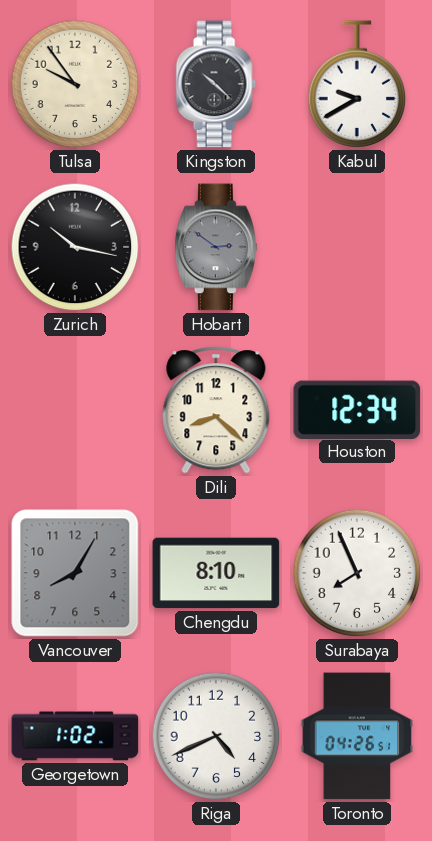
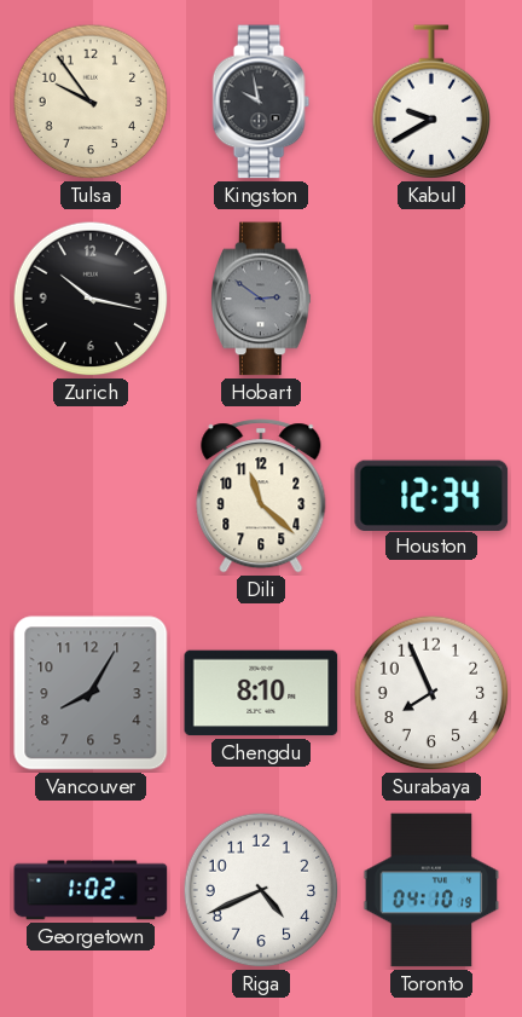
Kingston: 10:22 -> 9:58 (261, 102)
Dili: 8:22 -> 11:22 (261, 496)
Toronto: 04:26 -> 04:10 (431, 890)
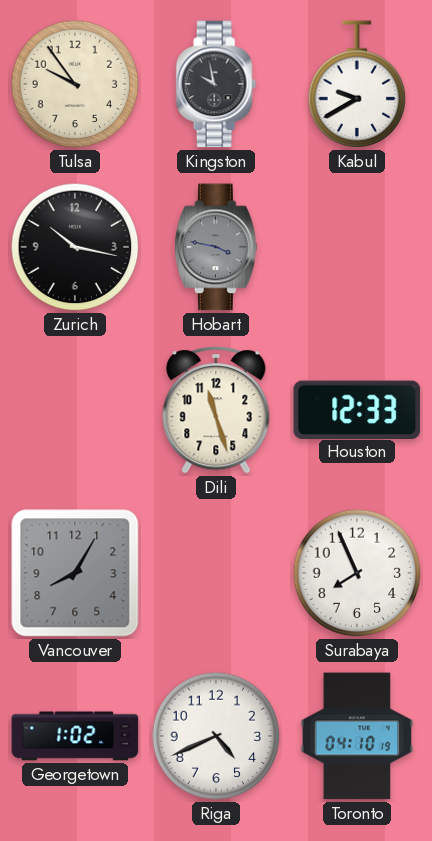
Hobart: 2:51 -> 3:47 (216, 247)
Dili: 11:22 -> 11:27 (216, 410)
Houston: 12:34 -> 12:33 (357, 409)
Chengdu: 8:10 -> none (261, 693)
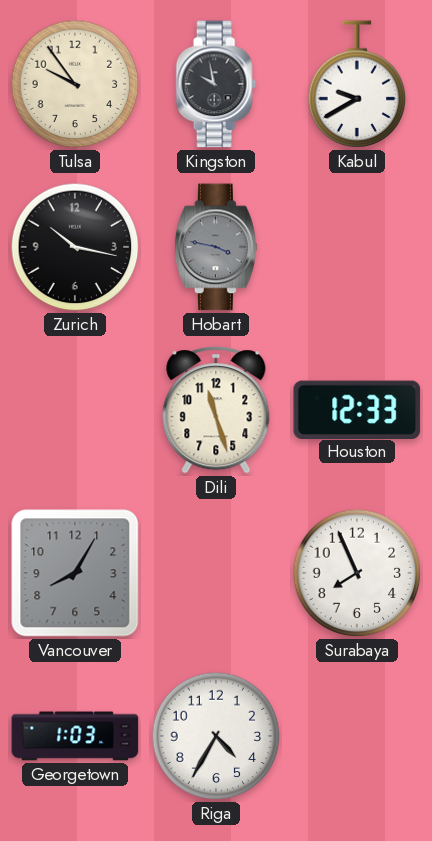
Georgetown: 1:02 -> 1:03 (75, 736)
Riga: 4:41 -> 4:35 (216, 736)
Toronto: 04:10 -> none (357, 736)
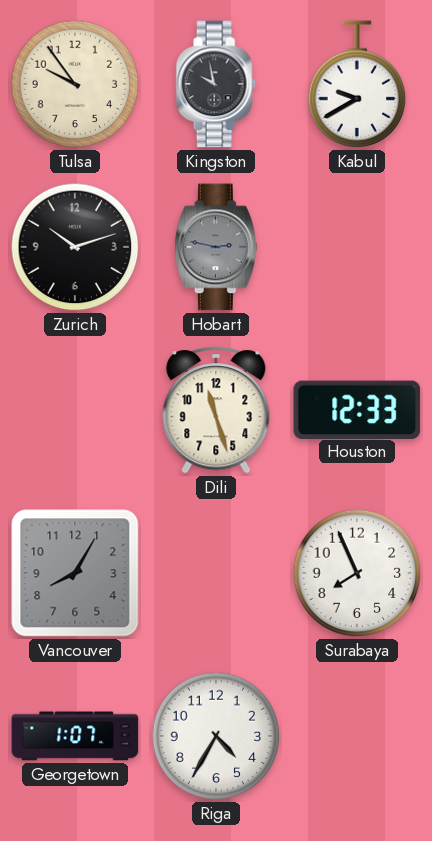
Zurich: 10:17 -> 10:12 (75, 247)
Hobart: 3:47 -> 2:47 (216, 247)
Georgetown: 1:03 -> 1:07 (75, 736)
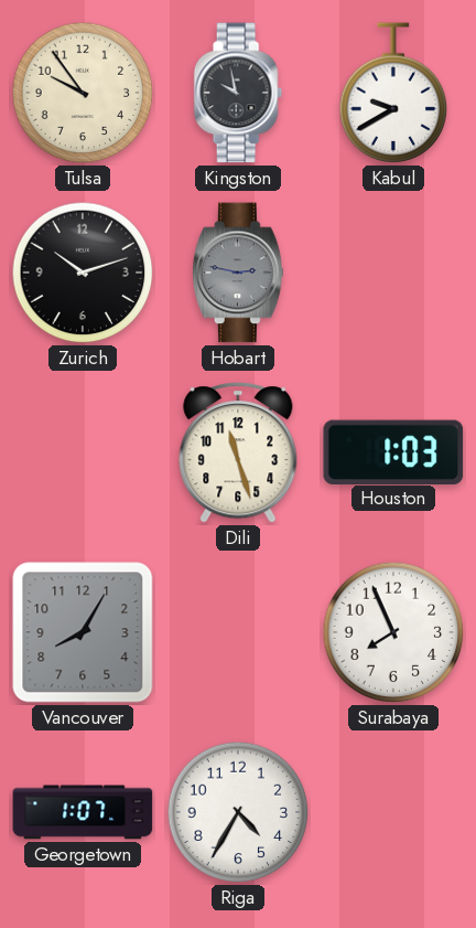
Houston: 12:33 -> 1:03 (393, 451)
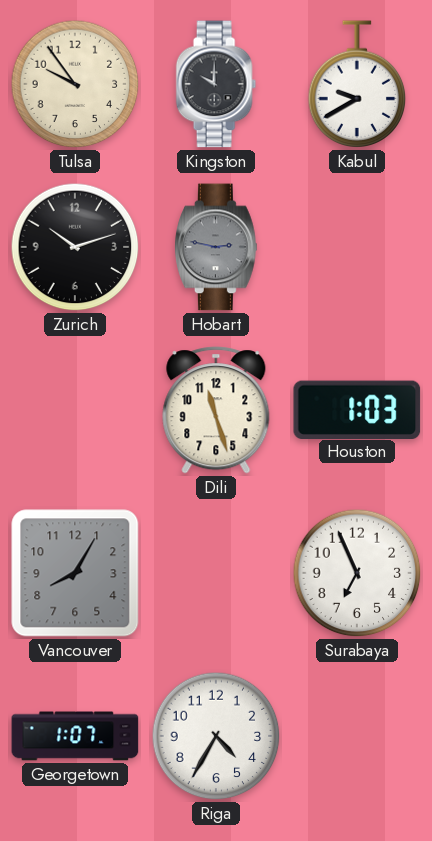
Kingston: 9:58 -> 10:00 (216, 84)
Surabaya: 7:56 -> 6:56 (357, 573)
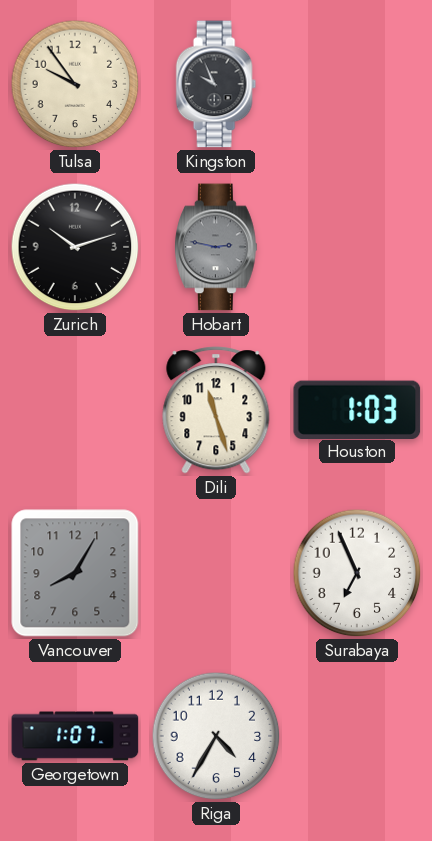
Kingston: 10:00 -> 9:56 (216, 84)
Kabul: 9:40 -> none (357, 85)
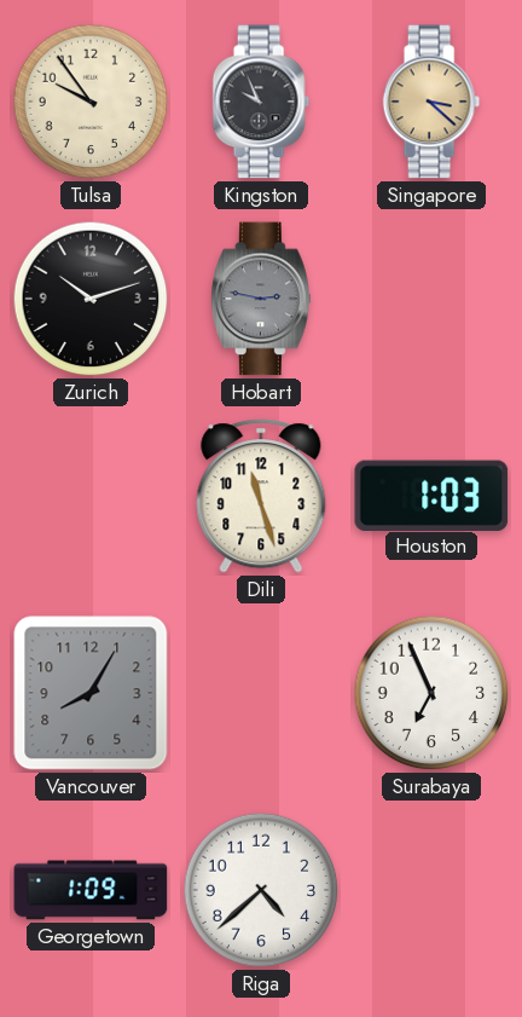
Singapore: none -> 3:22 (431, 102)
Georgetown: 1:07 -> 1:09 (91, 890)
Riga: 4:35 -> 4:38 (261, 890)
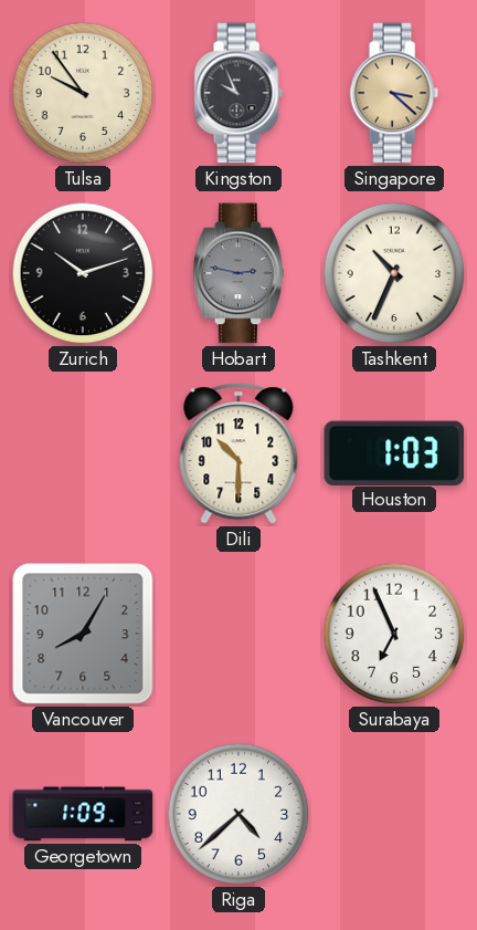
Tashkent: none -> 10:34 (394, 273)
Dili: 11:27 -> 10:30 (239, 453)
